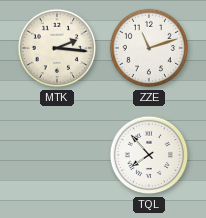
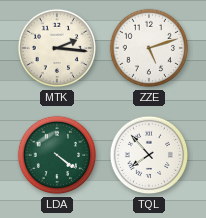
ZZE: 11:12 -> 5:12 (149, 48)
LDA: none -> 4:21 (57, 155)
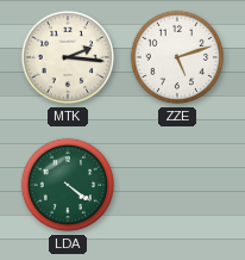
TQL: 7:53 -> none (149, 155)
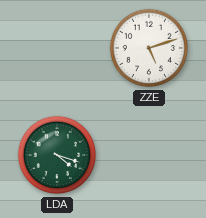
MTK: 2:16 -> none (68, 57)
LDA: 4:21 -> 4:18 (57, 155)
